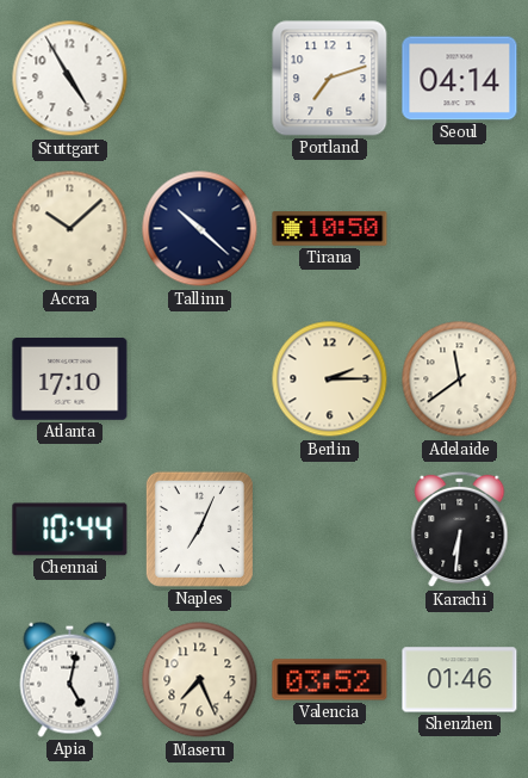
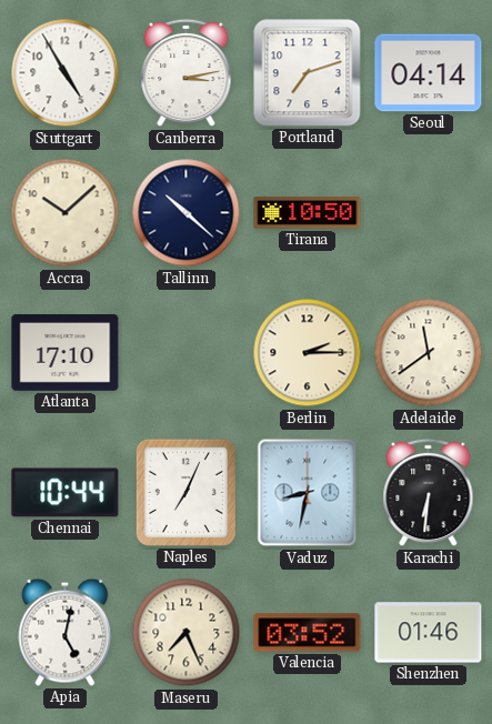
Canberra: none -> 3:13 (187, 73)
Vaduz: none -> 8:32 (308, 493)
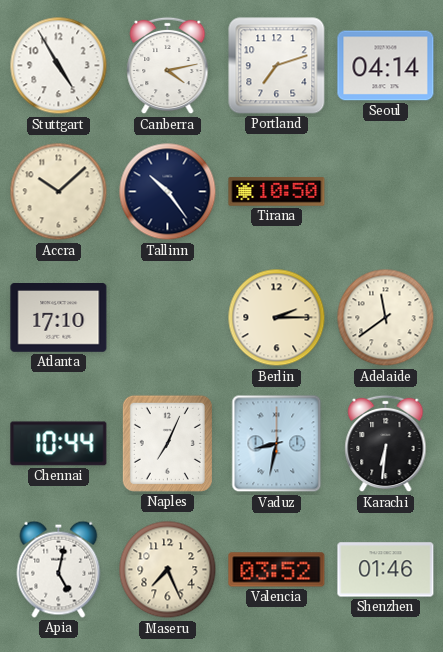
Canberra: 3:13 -> 4:13 (168, 66)
Tallinn: 10:22 -> 10:24 (168, 192)
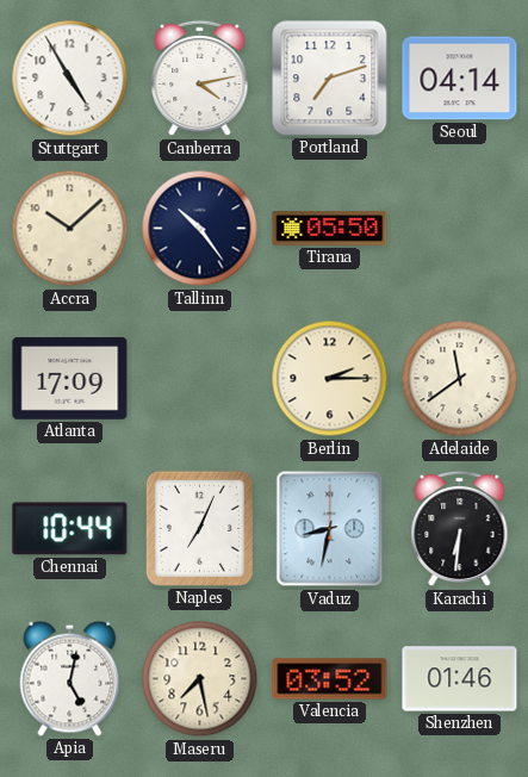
Tirana: 10:50 -> 05:50 (330, 229)
Atlanta: 17:10 -> 17:09 (70, 379)
Maseru: 7:26 -> 7:28 (200, 679)
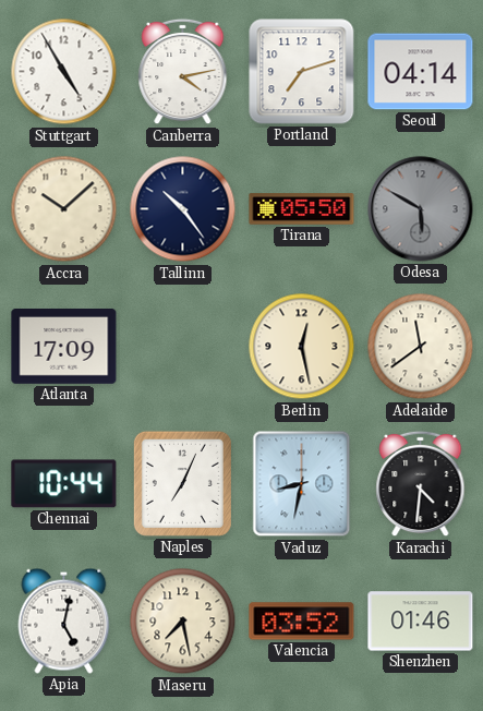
Odesa: none -> 5:50 (421, 209)
Berlin: 2:15 -> 12:28 (302, 347)
Karachi: 6:31 -> 4:31 (421, 484)
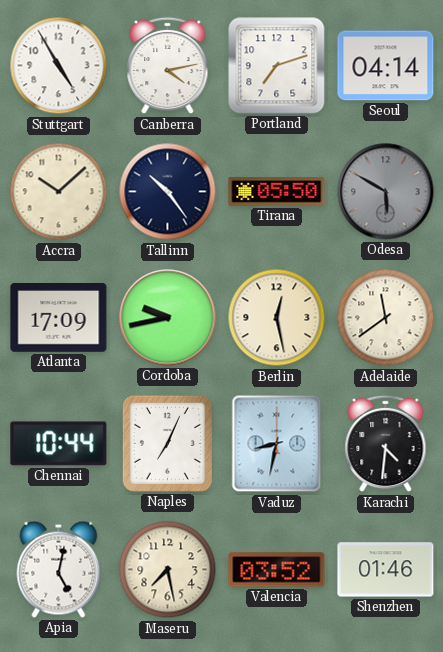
Cordoba: none -> 9:43 (168, 318)
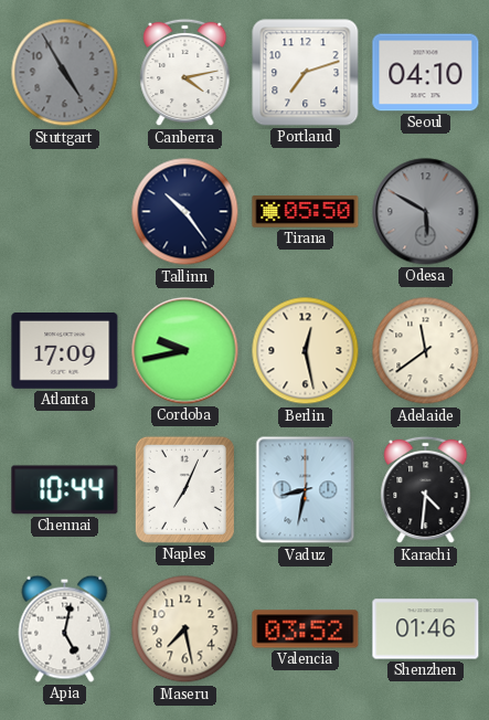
Stuttgart dial: white -> grey (65, 73)
Seoul: 04:14 -> 04:10 (426, 73)
Accra: 10:08 -> none (59, 192)
